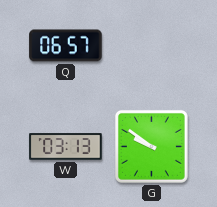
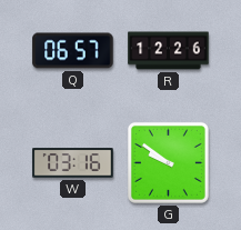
R: none -> 12:26 (169, 51)
W: 03:13 -> 03:16 (73, 163)
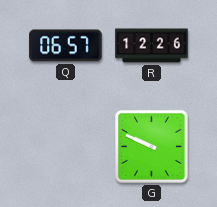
W: 03:16 -> none (73, 163)
G: 9:51 -> 9:49 (151, 146)
